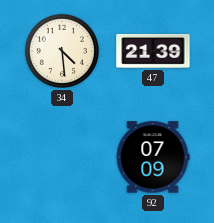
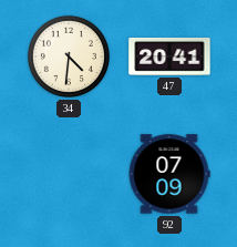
34: 4:29 -> 4:31 (69, 56)
47: 21:39 -> 20:41 (169, 56)
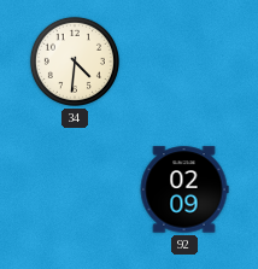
47: 20:41 -> none (169, 56)
92: 07:09 -> 02:09 (184, 189)
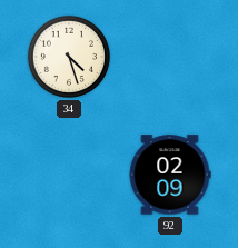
34: 4:31 -> 4:27 (69, 57)
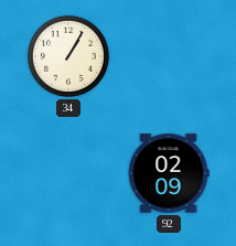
34: 4:27 -> 1:05 (68, 56)
